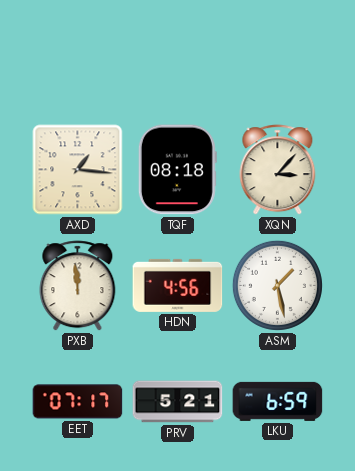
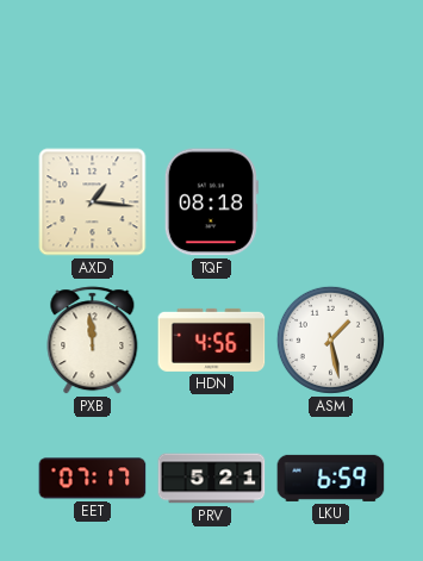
XQN: 3:07 -> none (278, 170)
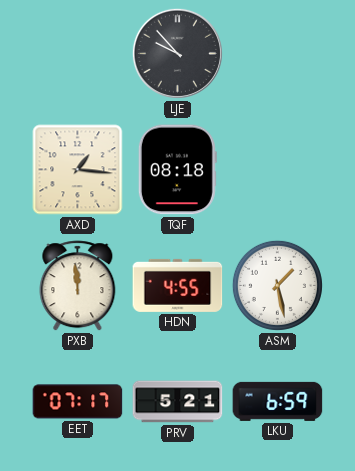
LJE: none -> 9:53 (177, 53)
HDN: 4:56 -> 4:55 (178, 285)
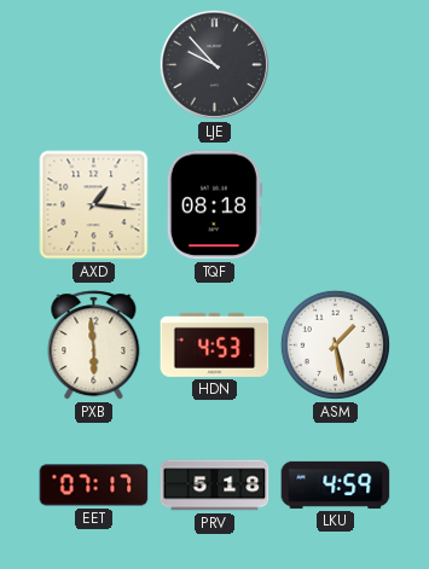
PXB: 11:59 -> 5:59 (94, 346)
HDN: 4:55 -> 4:53 (215, 344)
PRV: 5:21 -> 5:18 (215, 486)
LKU: 6:59 -> 4:59 (336, 484)
